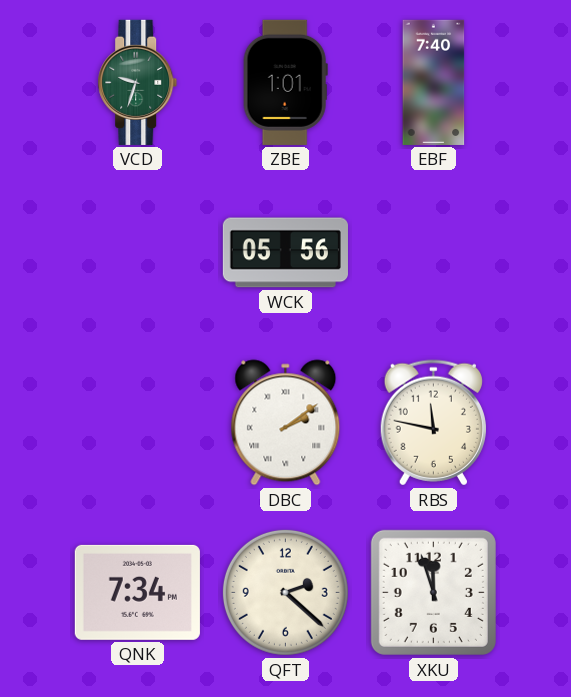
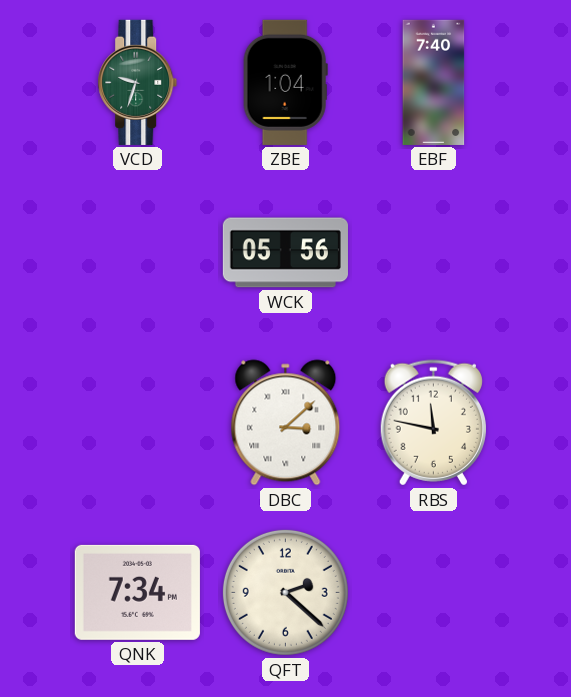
ZBE: 1:01 -> 1:04 (285, 82)
DBC: 2:09 -> 3:08 (286, 423)
XKU: 11:57 -> none (433, 592)
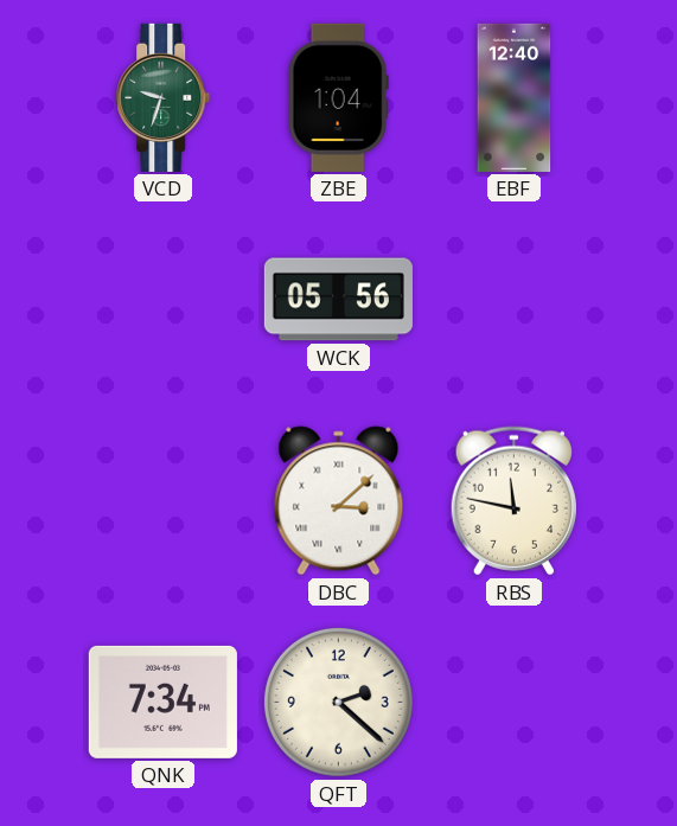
EBF: 7:40 -> 12:40 (515, 97)
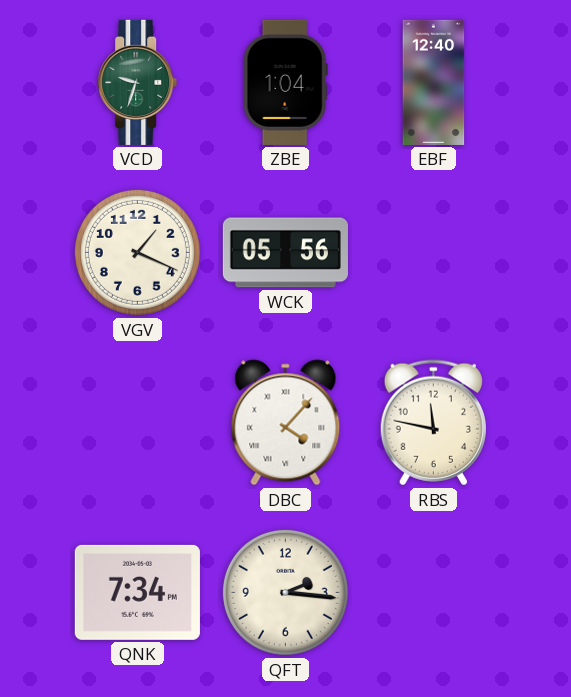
VGV: none -> 1:19 (137, 252)
DBC: 3:08 -> 4:07 (286, 423)
QFT: 2:22 -> 2:16 (285, 592)
